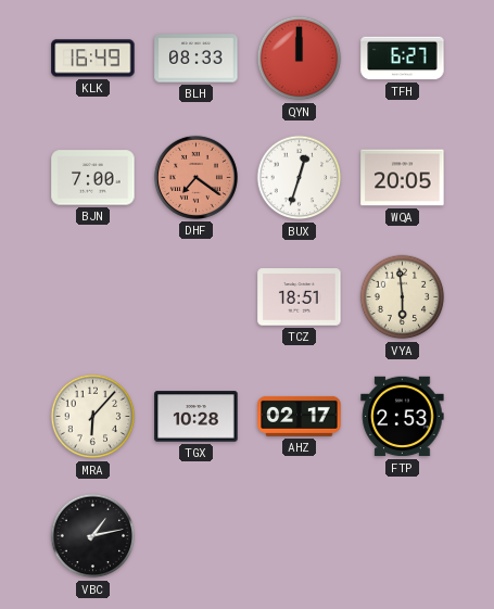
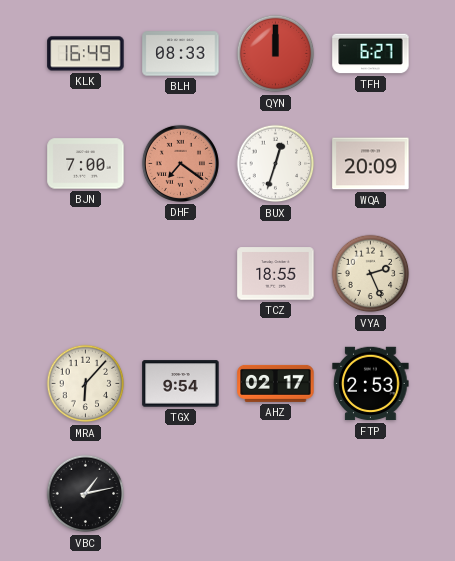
WQA: 20:05 -> 20:09 (371, 164)
TCZ: 18:51 -> 18:55 (276, 274)
VYA: 5:59 -> 2:26 (371, 274)
TGX: 10:28 -> 9:54 (181, 384)
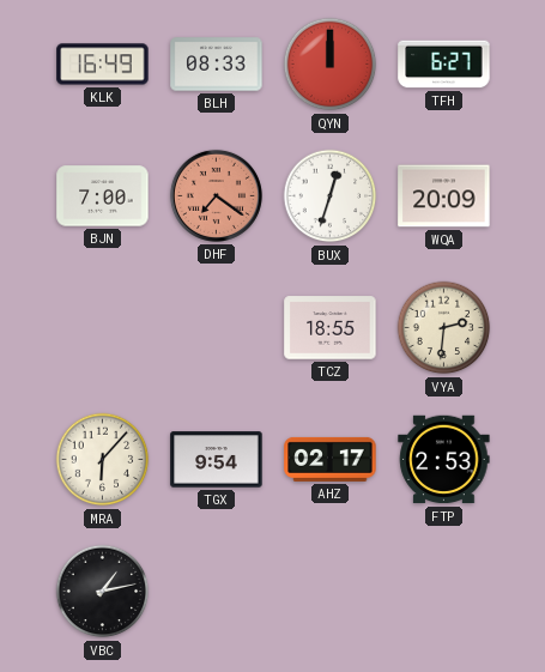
VYA: 2:26 -> 2:31 (444, 328)
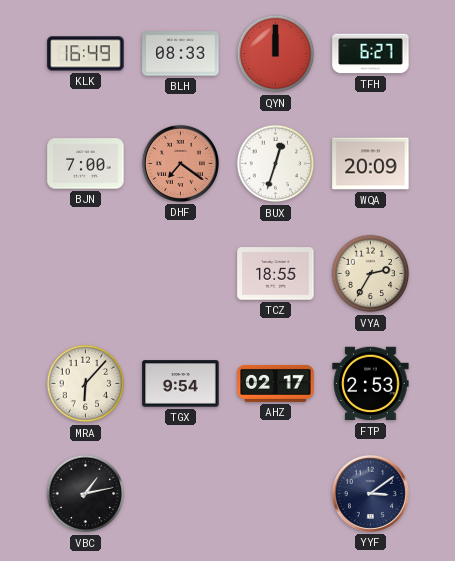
VYA: 2:31 -> 2:35 (371, 274)
YYF: none -> 3:09 (370, 493)
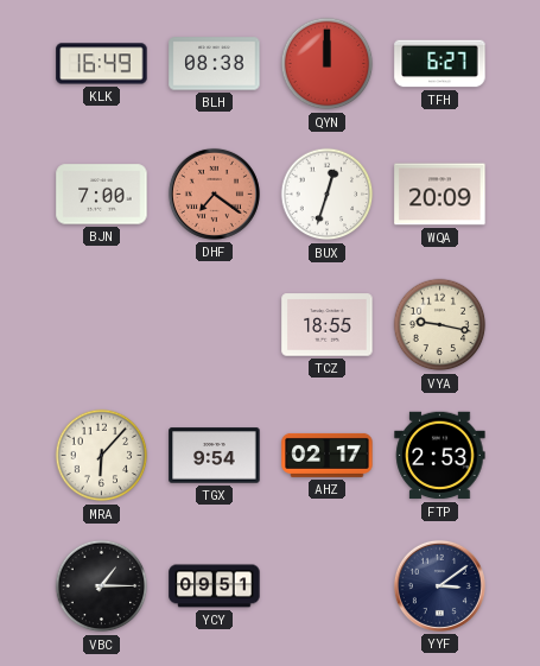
BLH: 08:33 -> 08:38 (215, 64)
VYA: 2:35 -> 9:17 (440, 325)
VBC: 1:13 -> 1:15 (102, 586)
YCY: none -> 09:51 (215, 586)
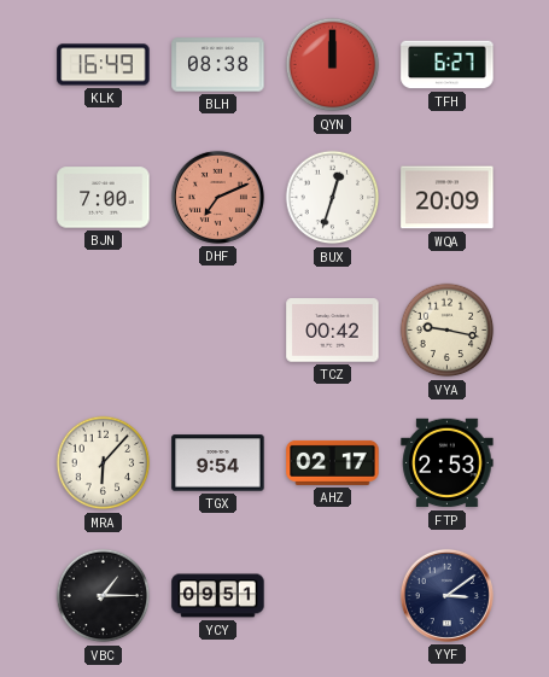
DHF: 7:21 -> 7:11 (217, 197)
TCZ: 18:55 -> 00:42 (333, 331)
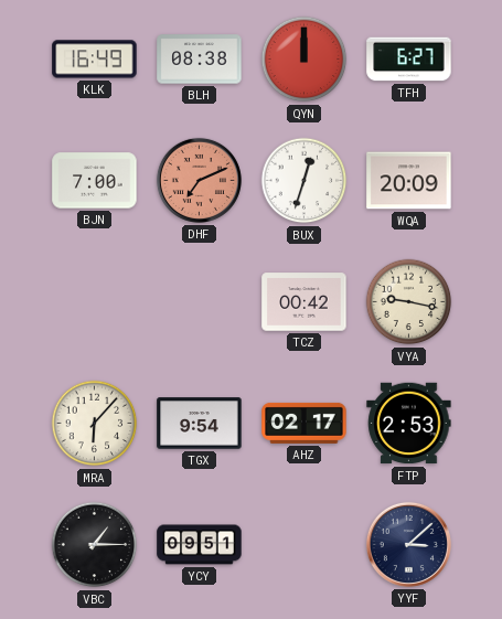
YYF: 3:09 -> 3:08 (408, 544)
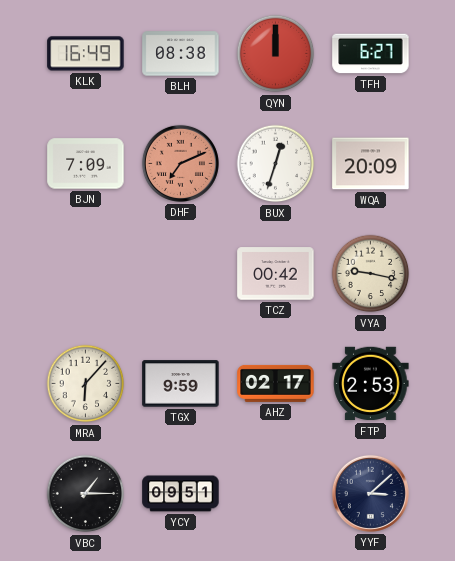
BJN: 7:00 -> 7:09 (86, 164)
TGX: 9:54 -> 9:59 (181, 384)
